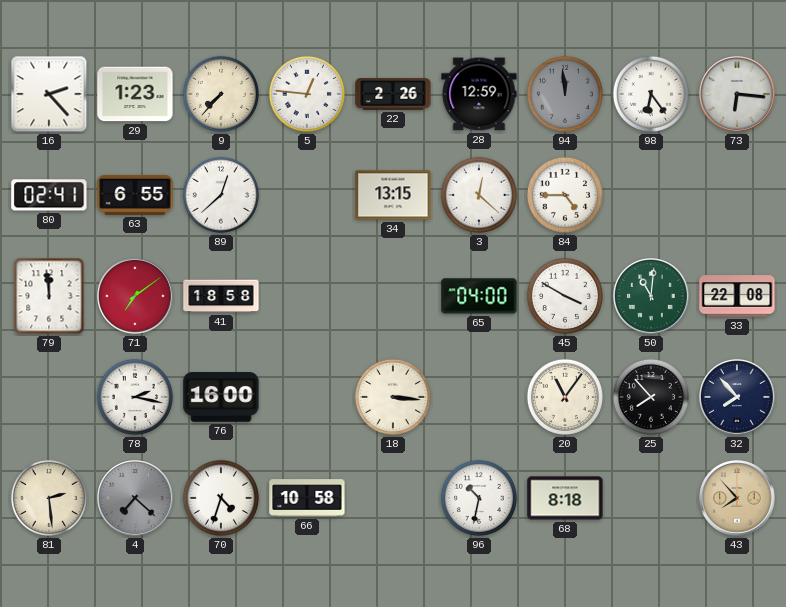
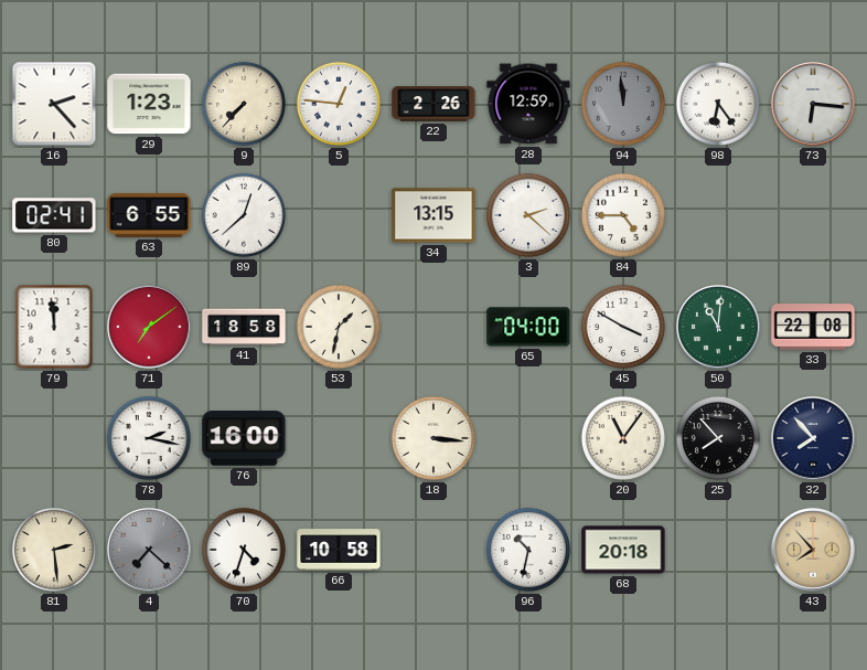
3: 12:22 -> 2:22 (528, 215)
53: none -> 1:32 (339, 327)
68: 8:18 -> 20:18 (623, 550)
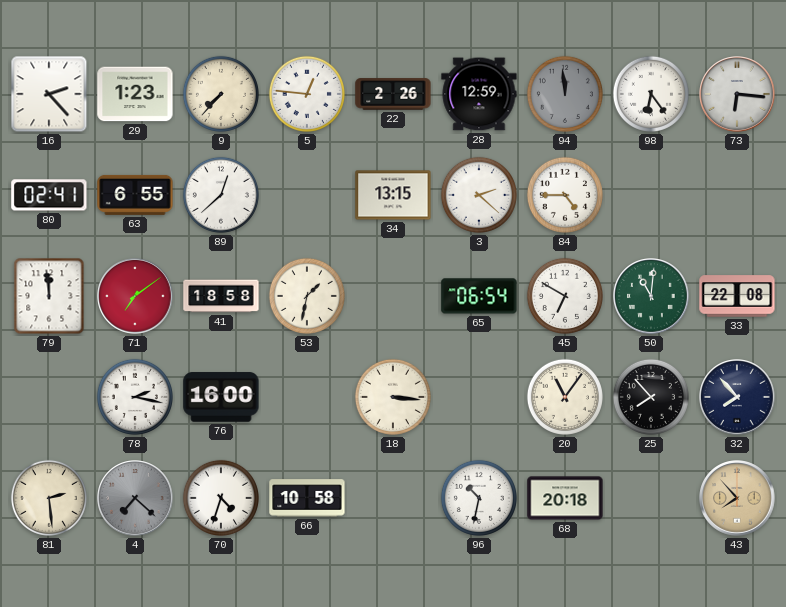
65: 04:00 -> 06:54 (479, 296)
45: 3:50 -> 6:50 (565, 296)
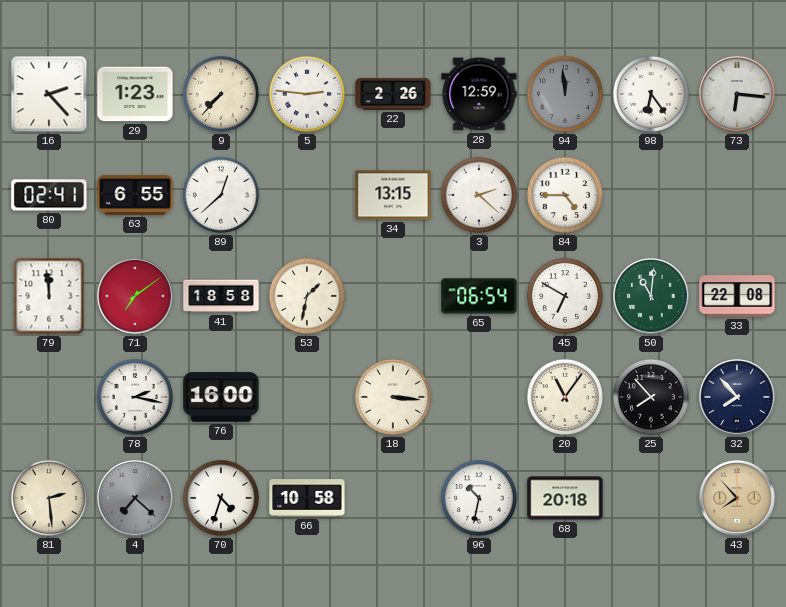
5: 12:46 -> 2:46 (307, 94)
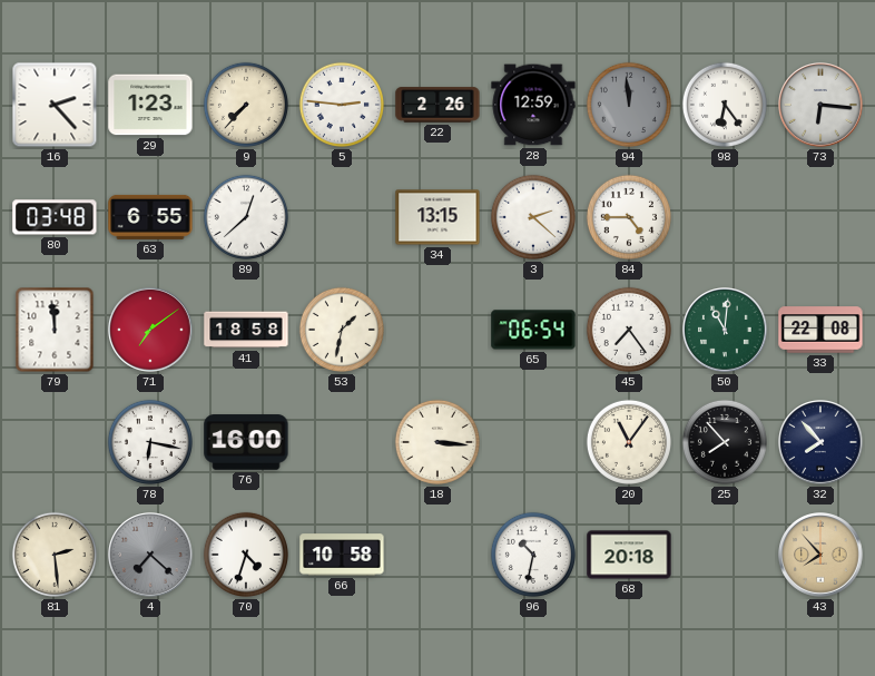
80: 02:41 -> 03:48 (55, 217)
45: 6:50 -> 7:24 (629, 330)
78: 2:17 -> 6:17 (150, 442)
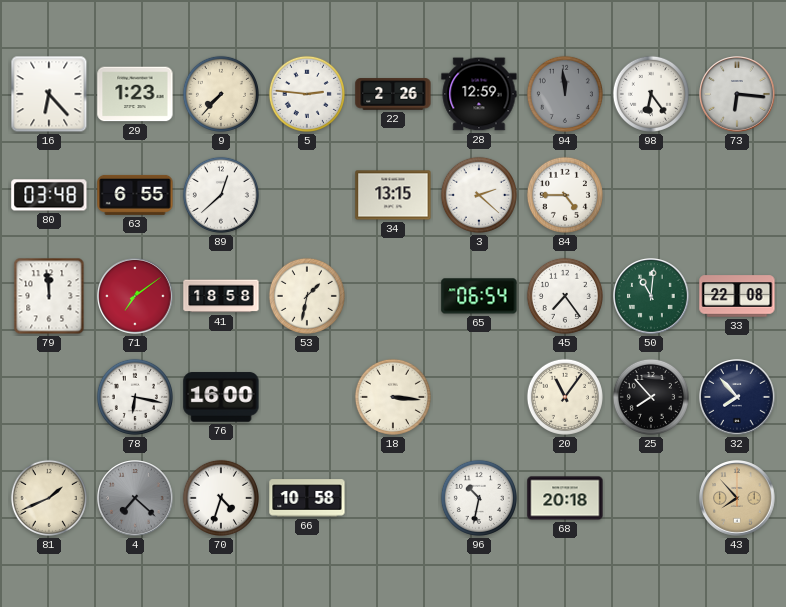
16: 2:23 -> 6:23 (49, 94)
81: 2:29 -> 1:41 (49, 498)
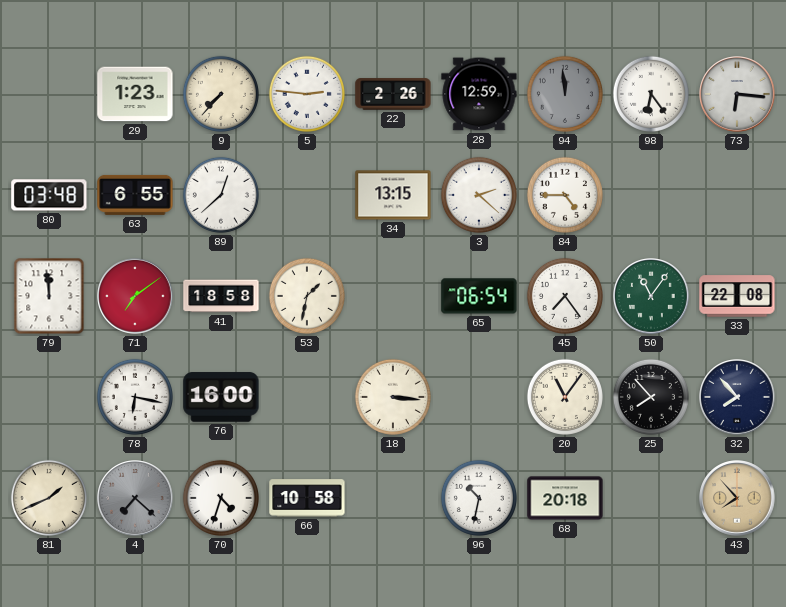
16: 6:23 -> none (49, 94)
50: 11:01 -> 11:06 (651, 296)
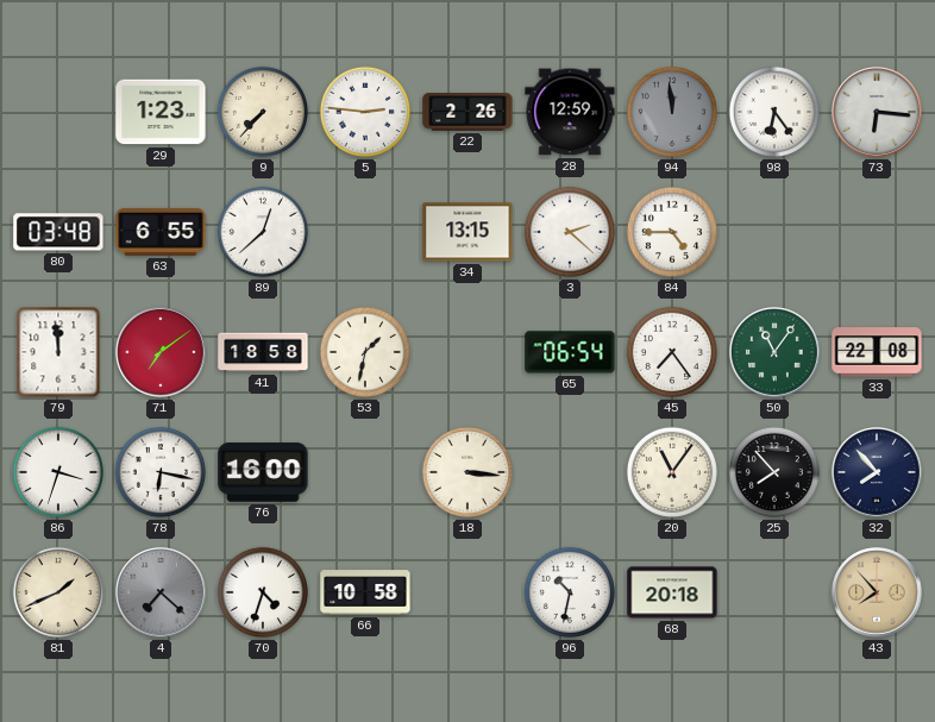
86: none -> 3:33 (58, 472)
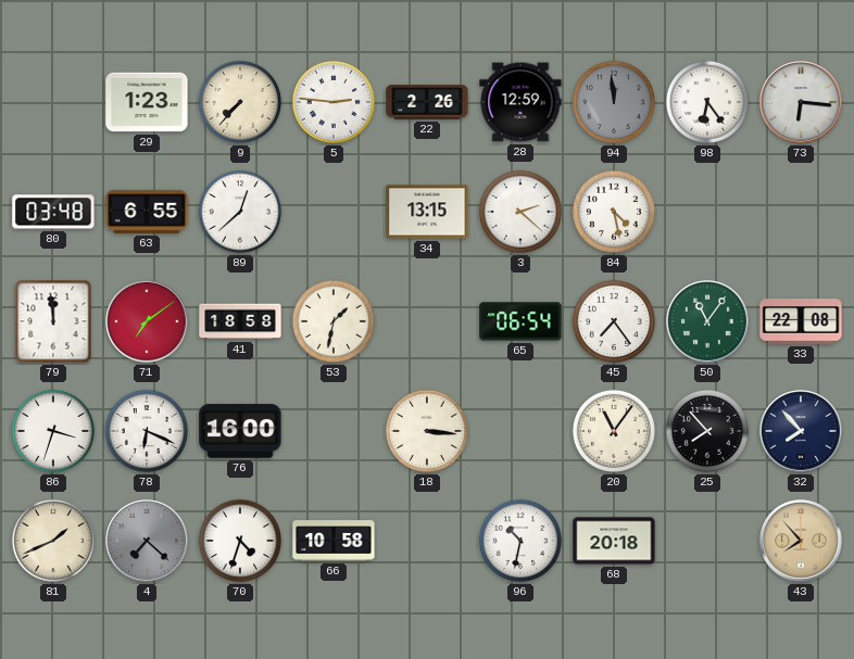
84: 4:45 -> 4:28 (614, 212)
78: 6:17 -> 6:19 (147, 431)
